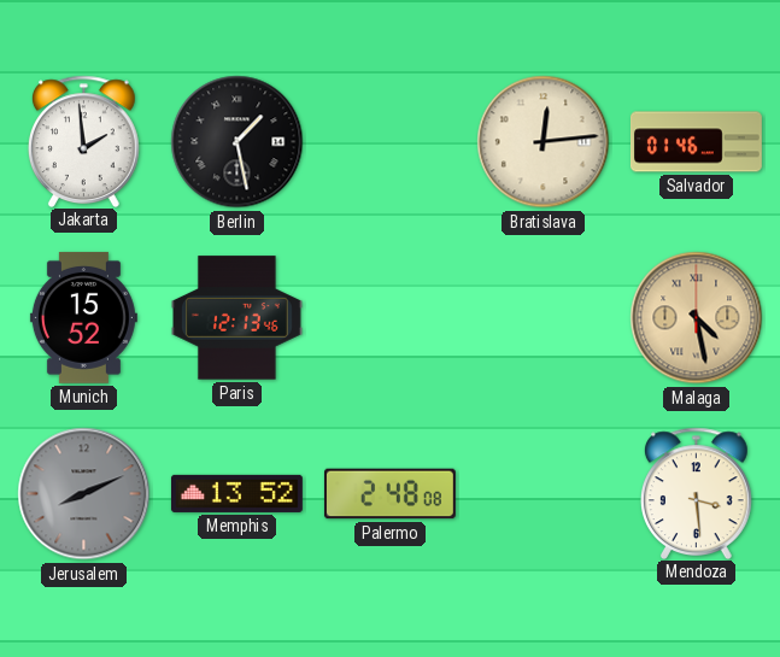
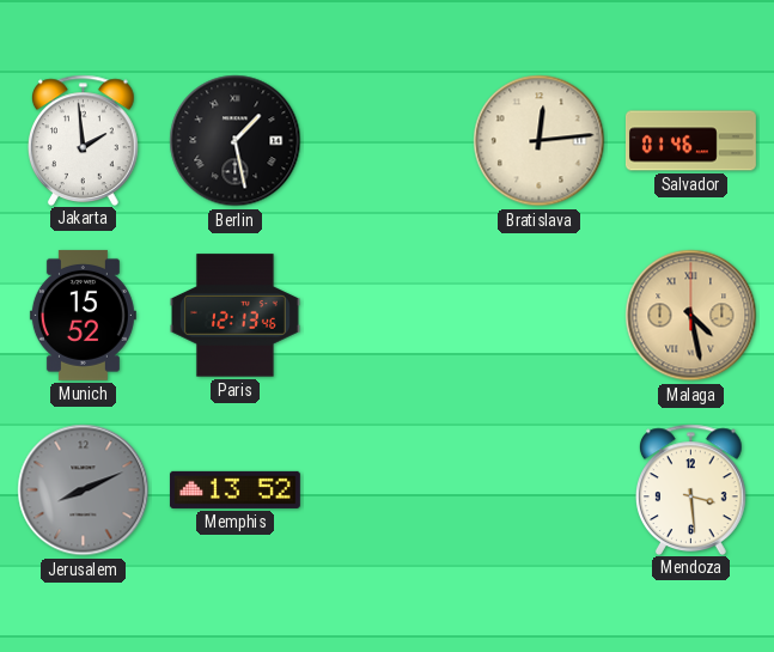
Palermo: 2:48 -> none (389, 494)
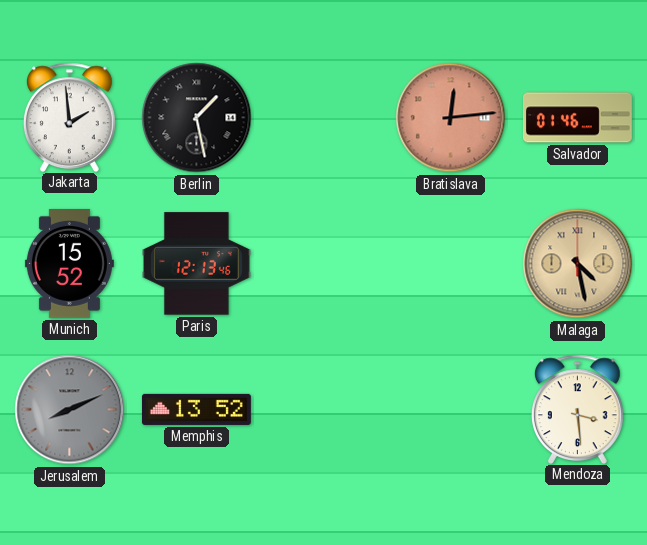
Bratislava dial: cream -> salmon (451, 118)
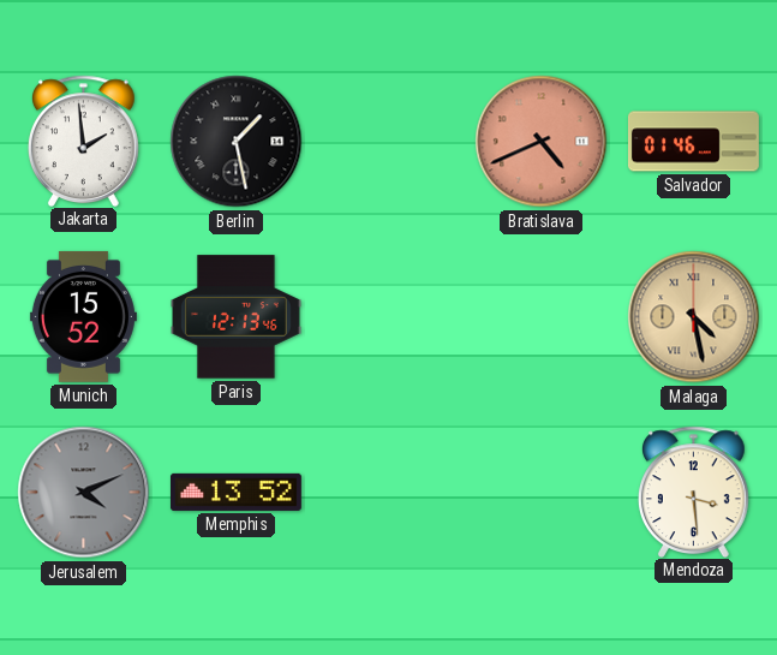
Bratislava: 12:14 -> 4:41 (542, 142)
Jerusalem: 8:11 -> 4:11 (84, 493)
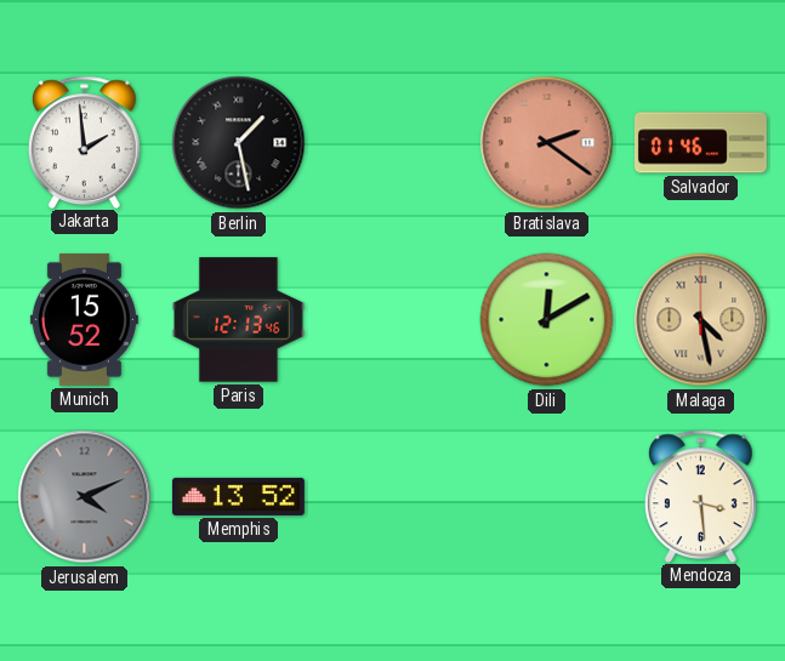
Bratislava: 4:41 -> 2:21 (547, 143)
Dili: none -> 12:10 (547, 320)
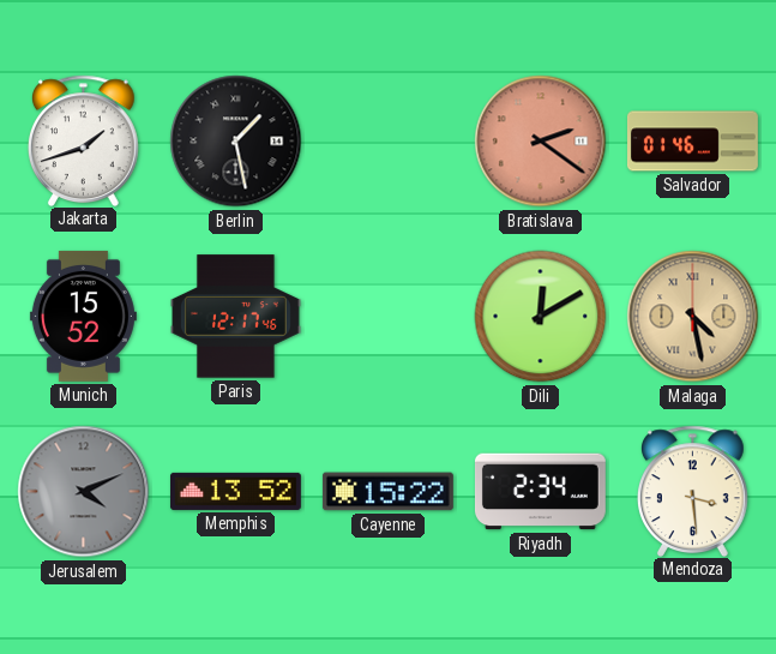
Jakarta: 1:59 -> 1:42 (84, 140)
Paris: 12:13 -> 12:17 (235, 317)
Cayenne: none -> 15:22 (387, 492)
Riyadh: none -> 2:34 (540, 492)
